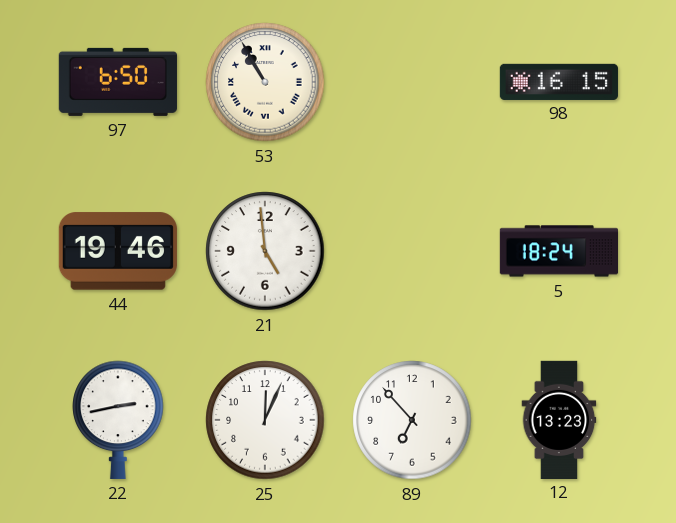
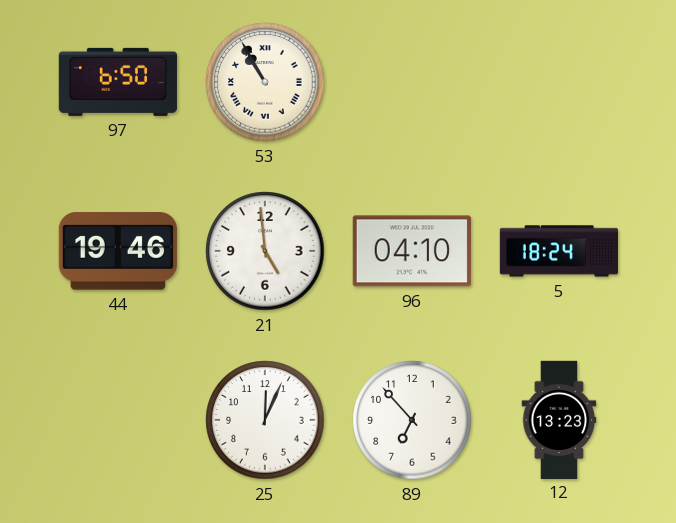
98: 16:15 -> none (558, 81)
96: none -> 04:10 (412, 251)
22: 2:43 -> none (118, 420)
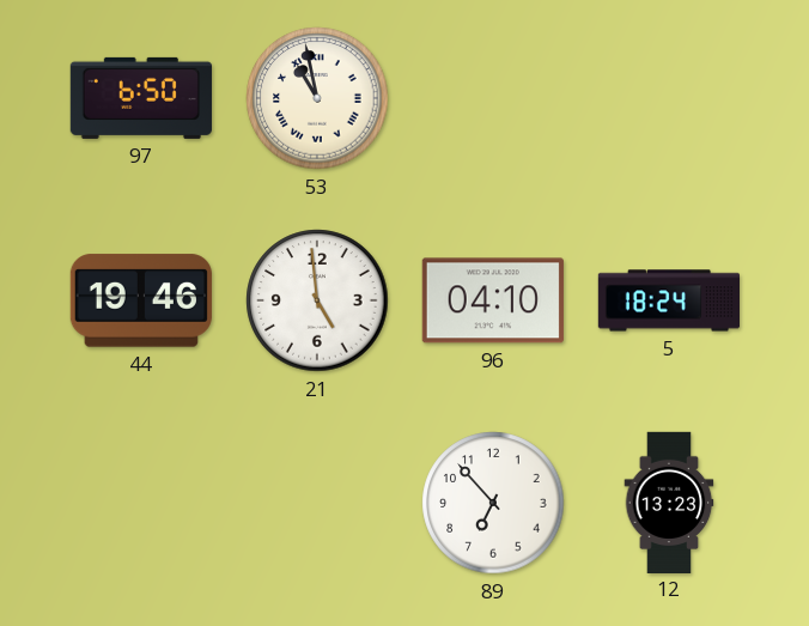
53: 10:55 -> 10:58 (317, 98)
25: 12:04 -> none (265, 420)
